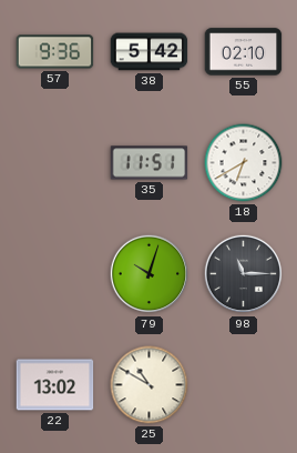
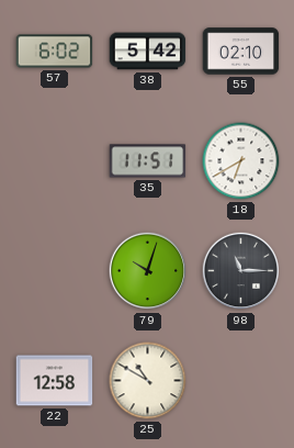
57: 9:36 -> 6:02 (55, 52)
22: 13:02 -> 12:58 (55, 381)
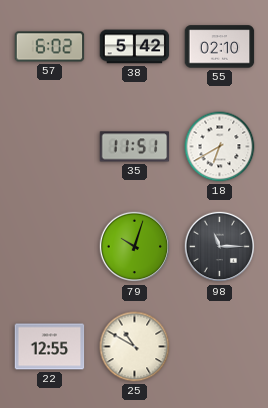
22: 12:58 -> 12:55 (50, 347)
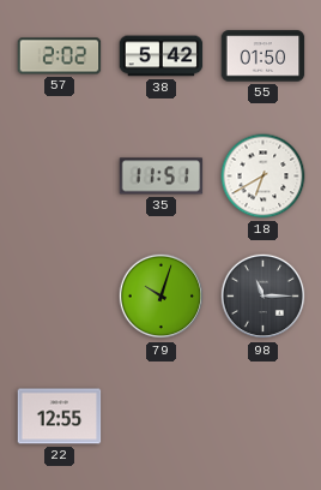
57: 6:02 -> 2:02 (60, 56)
55: 02:10 -> 01:50 (264, 56)
25: 10:50 -> none (135, 347)
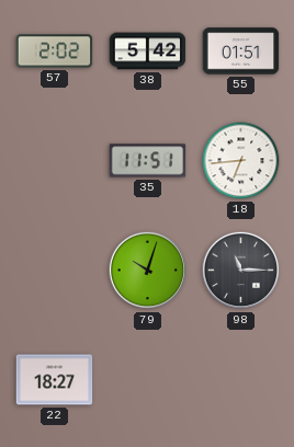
55: 01:50 -> 01:51 (241, 51)
18: 6:40 -> 6:44 (241, 161)
22: 12:55 -> 18:27 (55, 380)
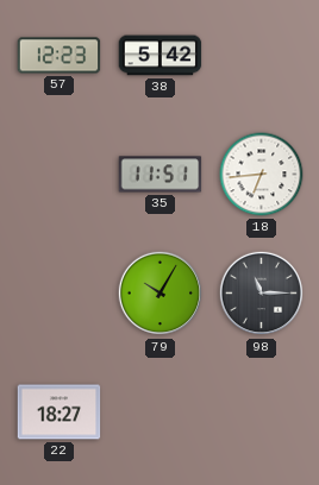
57: 2:02 -> 12:23 (60, 56)
55: 01:51 -> none (241, 51)
79: 10:03 -> 10:05 (161, 294)
